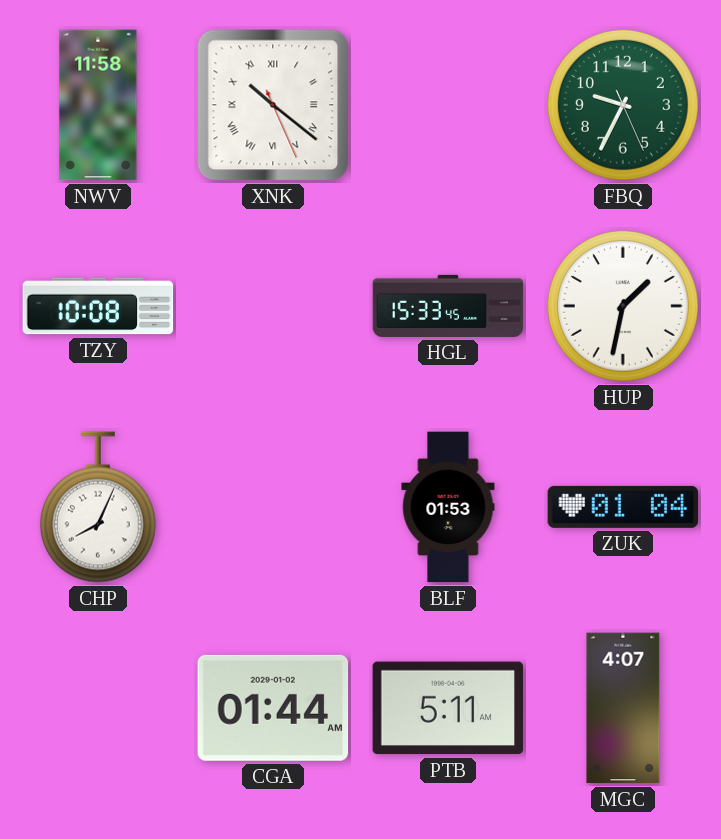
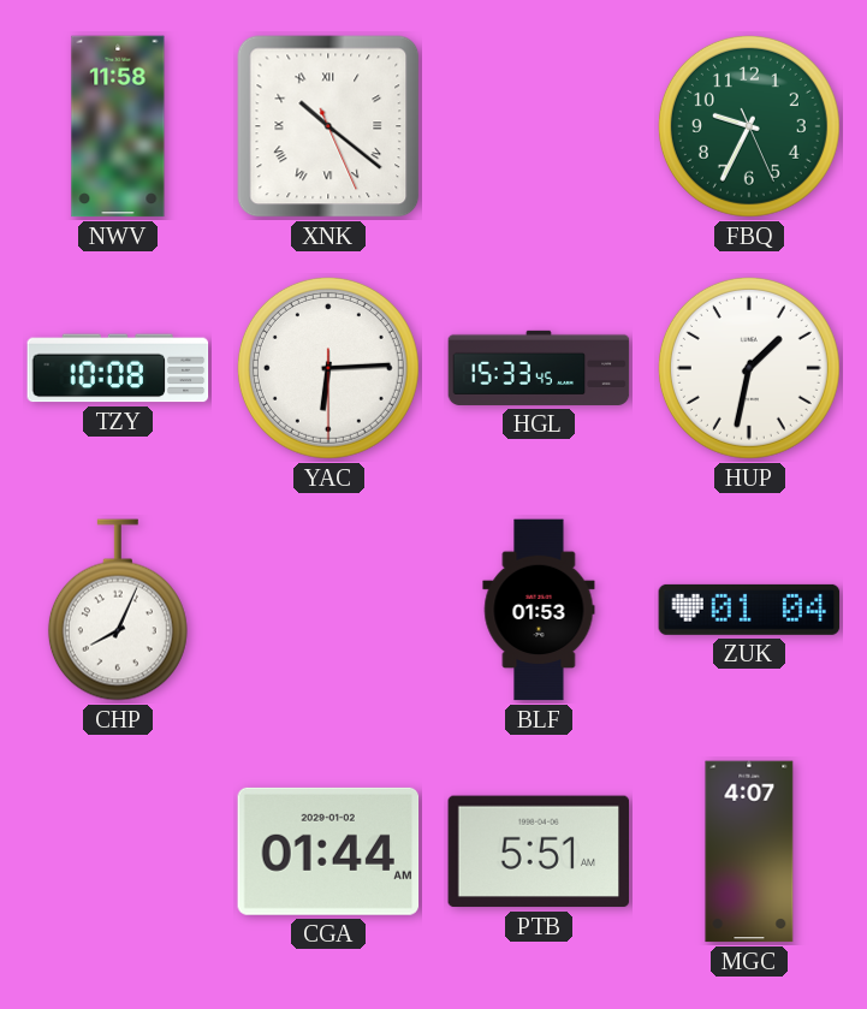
YAC: none -> 6:14 (328, 368)
PTB: 5:11 -> 5:51 (539, 851)
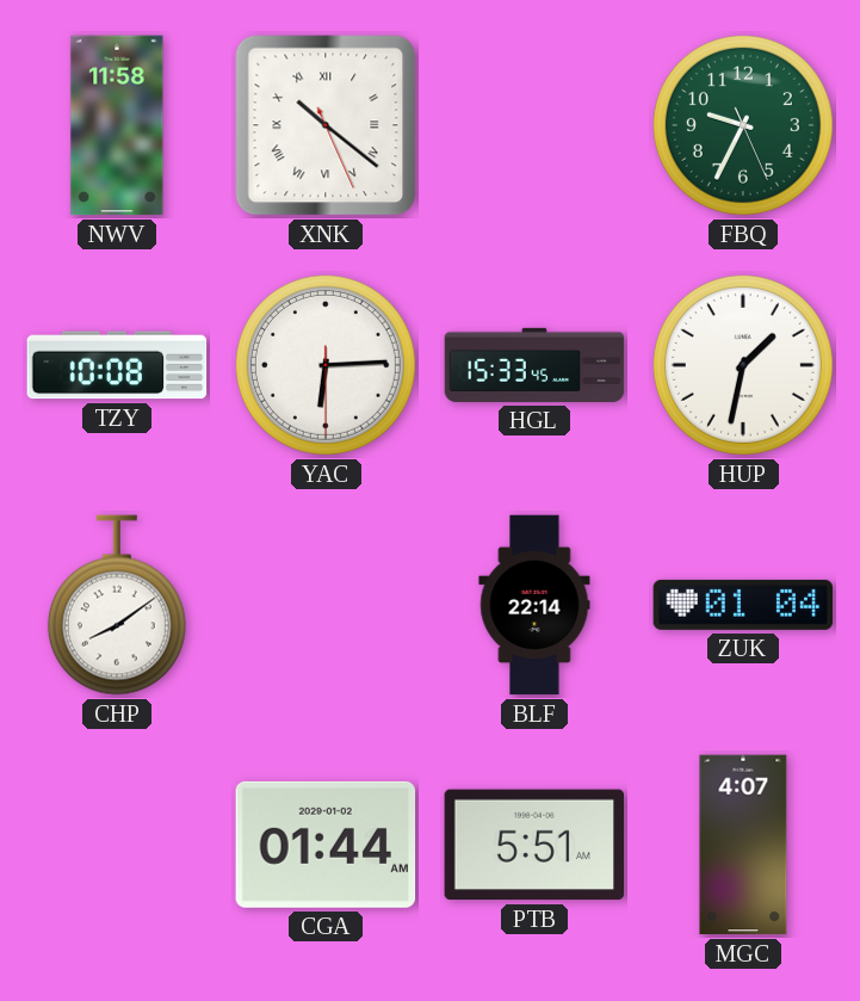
CHP: 8:04 -> 8:09 (117, 605)
BLF: 01:53 -> 22:14 (534, 605)
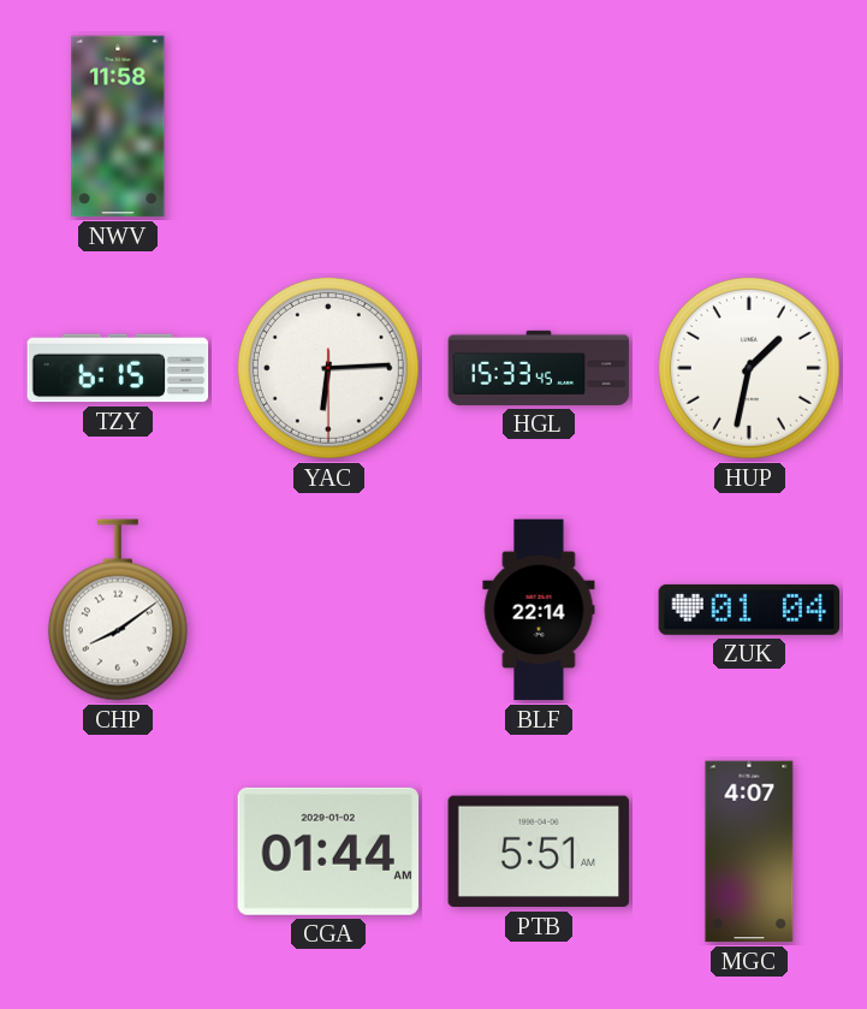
XNK: 10:21 -> none (326, 125)
FBQ: 9:34 -> none (743, 125)
TZY: 10:08 -> 6:15 (118, 368)
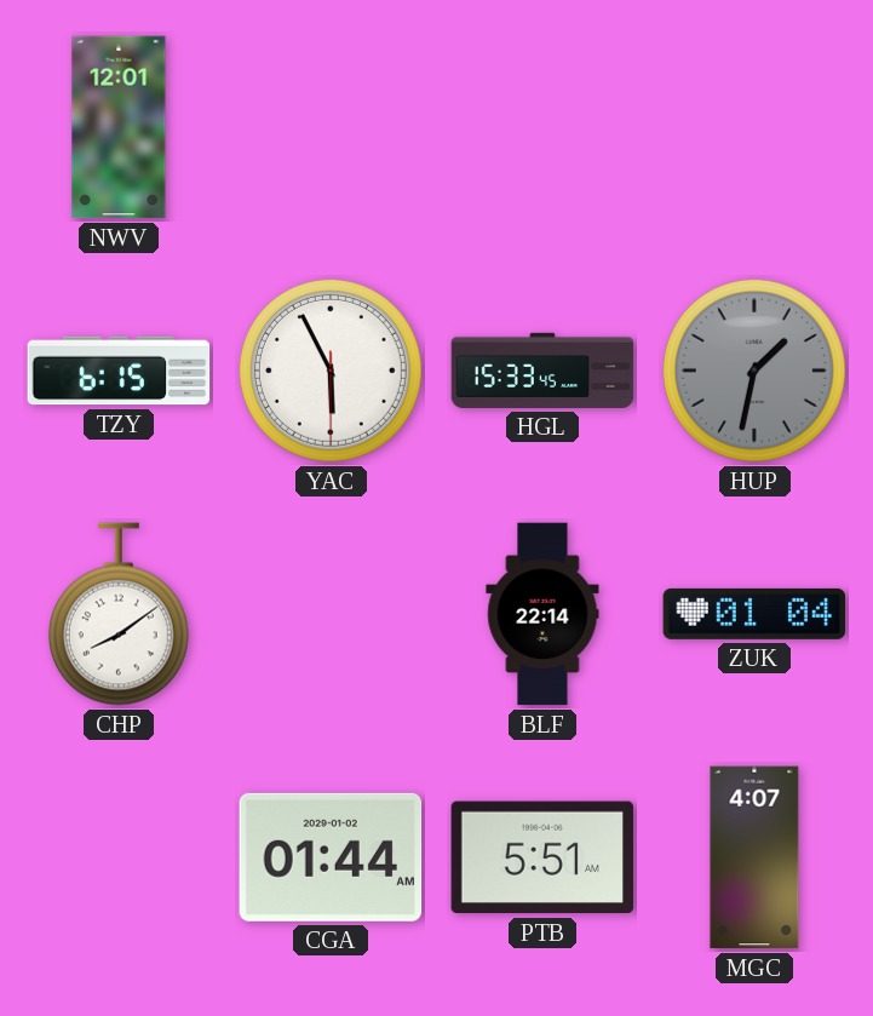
NWV: 11:58 -> 12:01 (119, 127)
YAC: 6:14 -> 5:55 (331, 371)
HUP dial: white -> grey (754, 371)
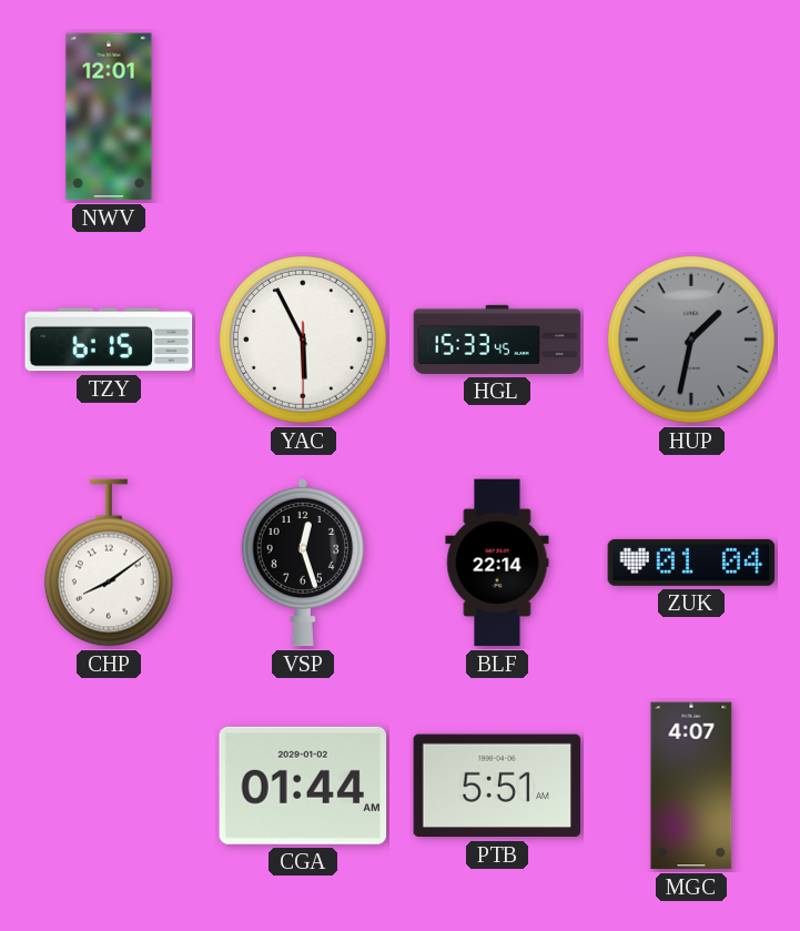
VSP: none -> 12:27 (303, 563)
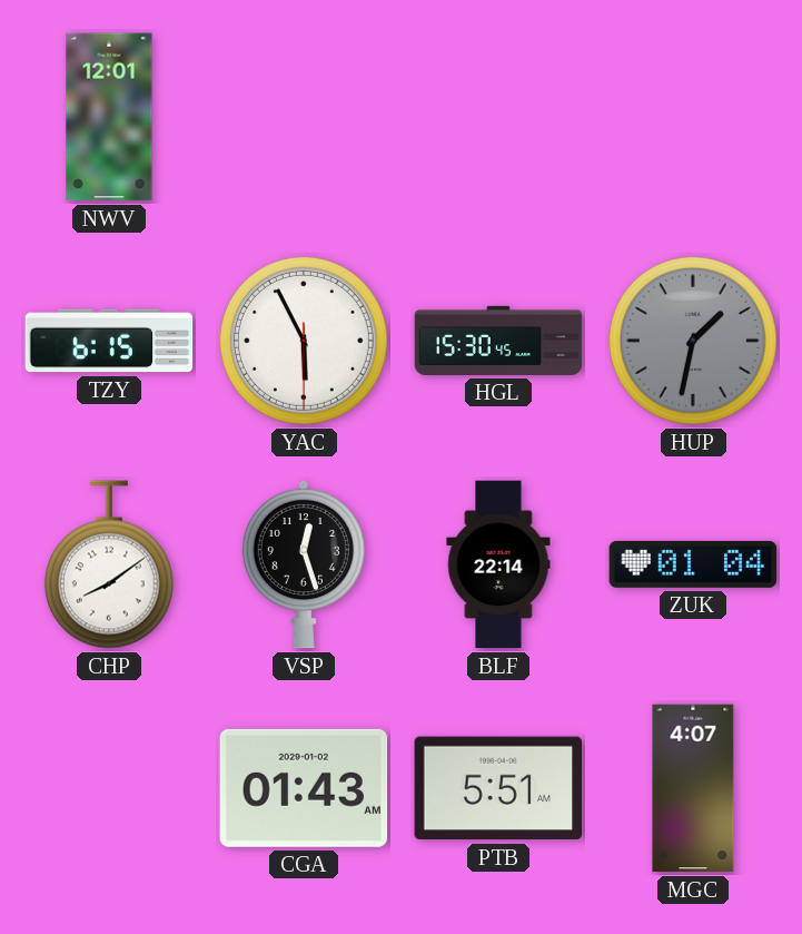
HGL: 15:33 -> 15:30 (498, 341)
CGA: 01:44 -> 01:43 (304, 788)
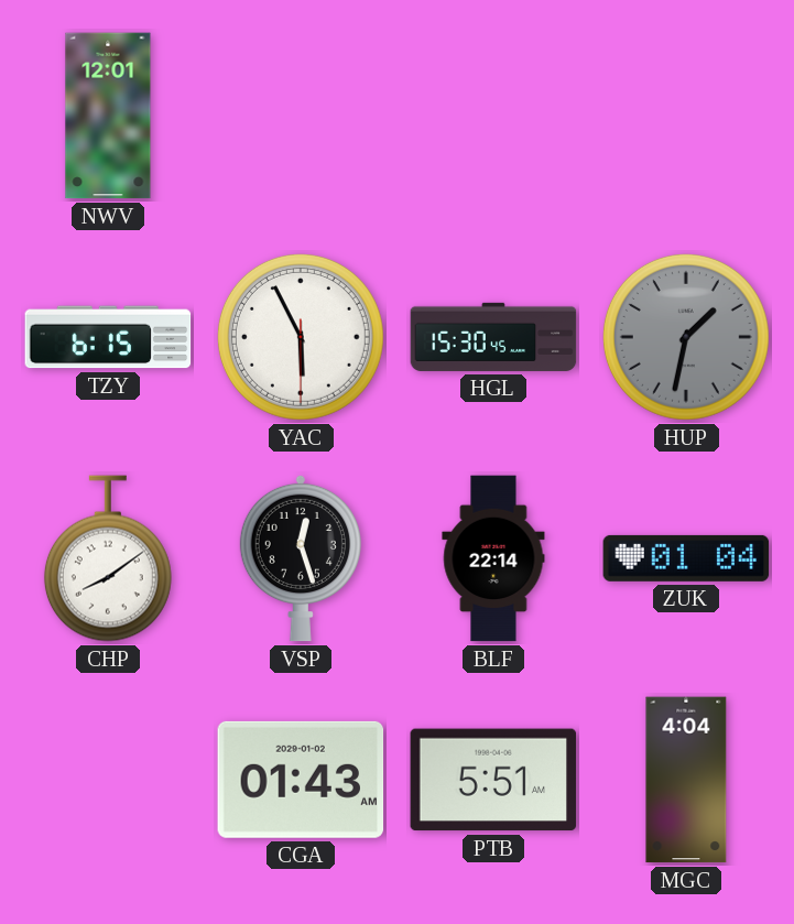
MGC: 4:07 -> 4:04 (686, 780)
